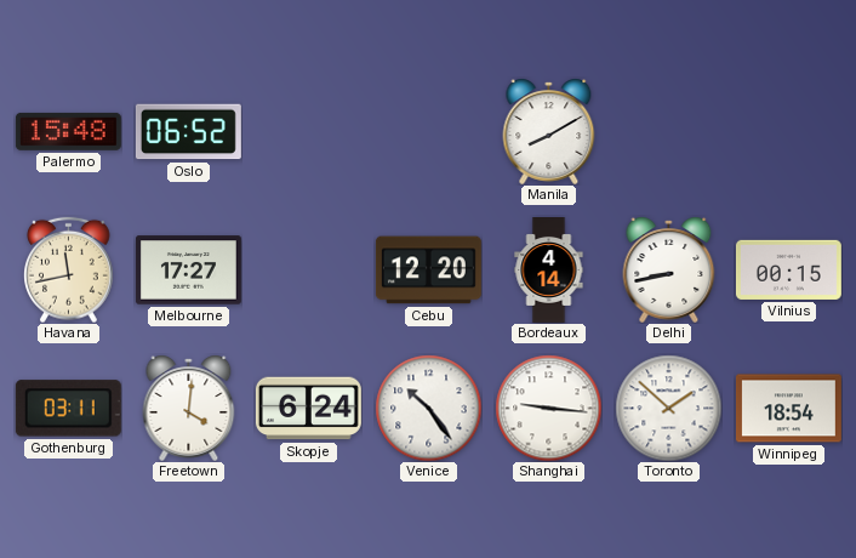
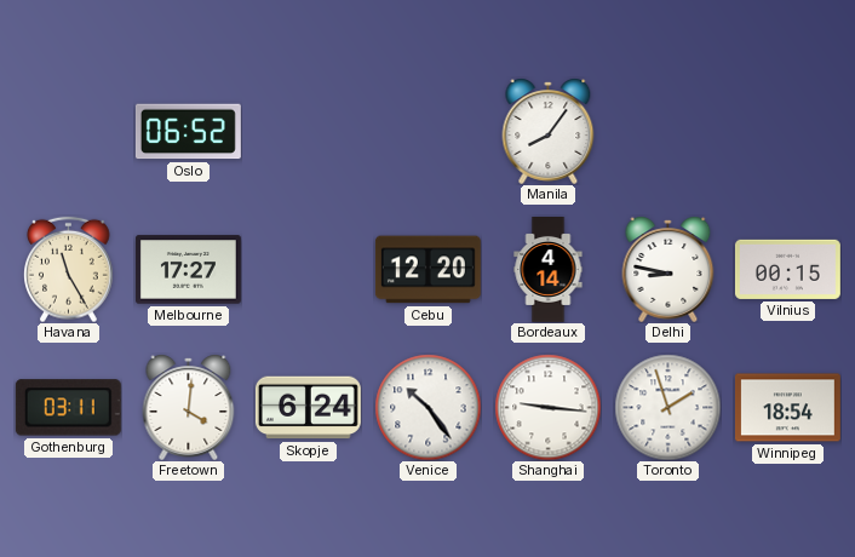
Palermo: 15:48 -> none (68, 131)
Manila: 8:10 -> 8:06 (549, 131)
Havana: 11:43 -> 11:25 (69, 269)
Delhi: 8:43 -> 8:47 (668, 269)
Toronto: 1:52 -> 1:57 (667, 407)
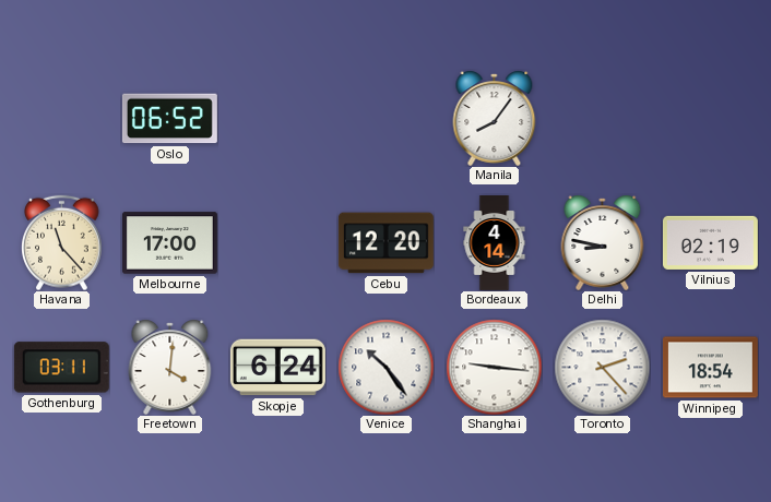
Havana: 11:25 -> 11:23 (62, 242)
Melbourne: 17:27 -> 17:00 (169, 243)
Vilnius: 00:15 -> 02:19 (710, 242)
Toronto: 1:57 -> 2:23 (602, 367)
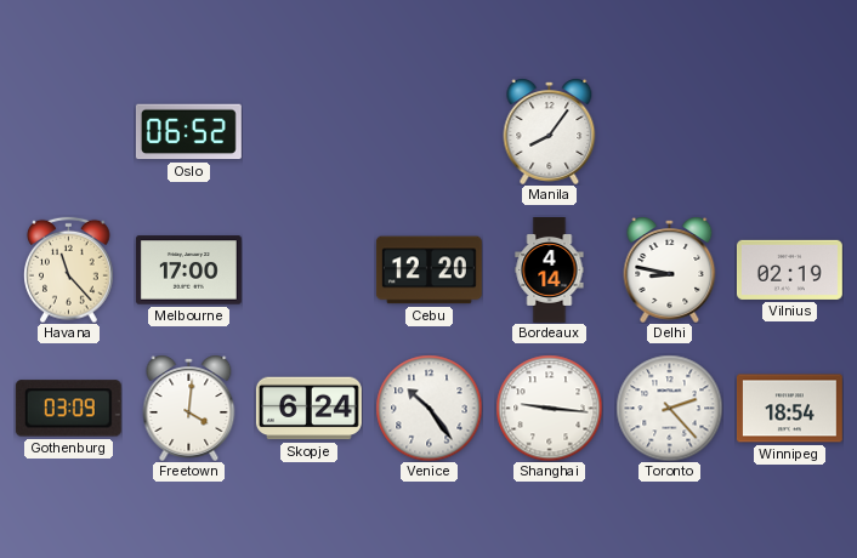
Gothenburg: 03:11 -> 03:09 (68, 409)
